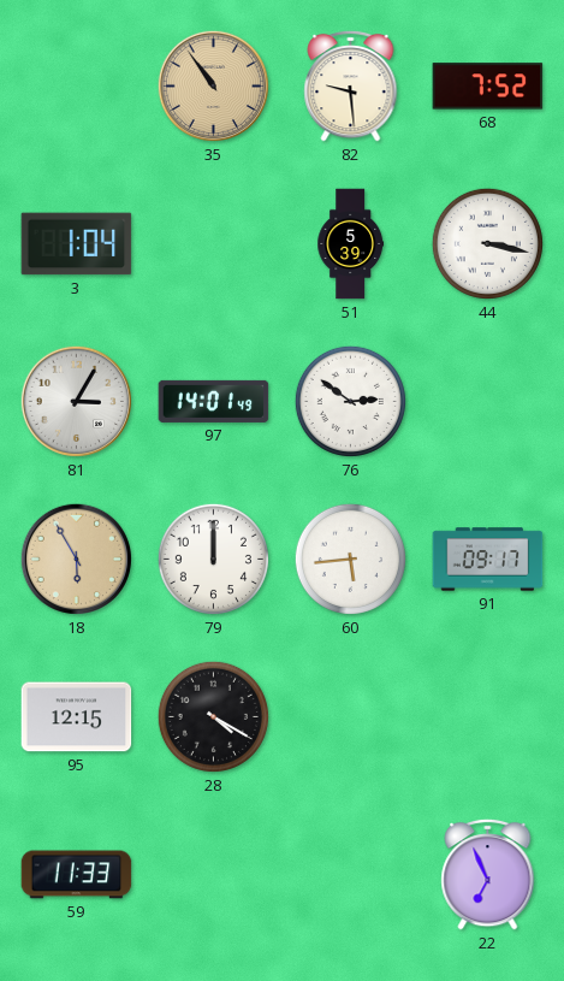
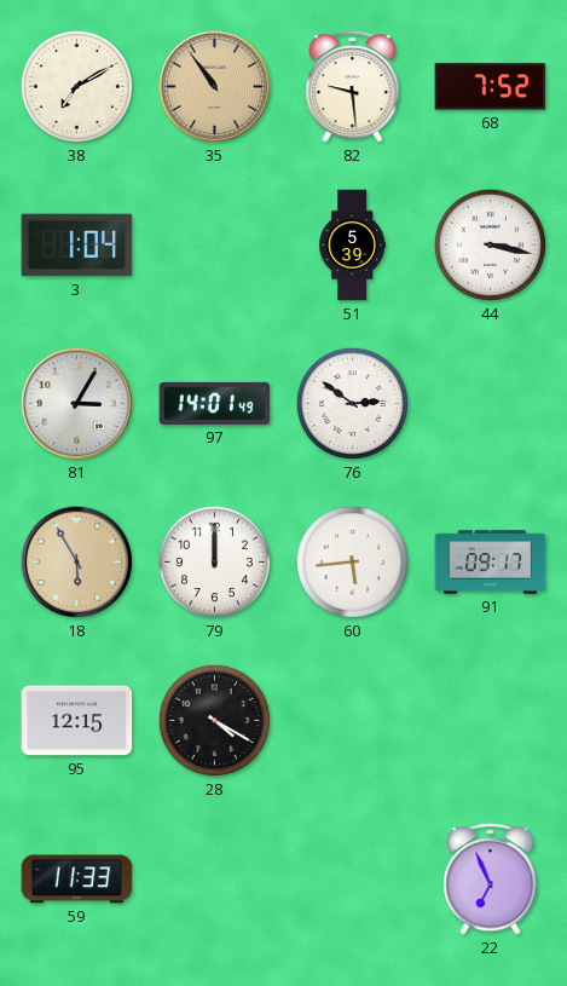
38: none -> 7:10 (76, 86)
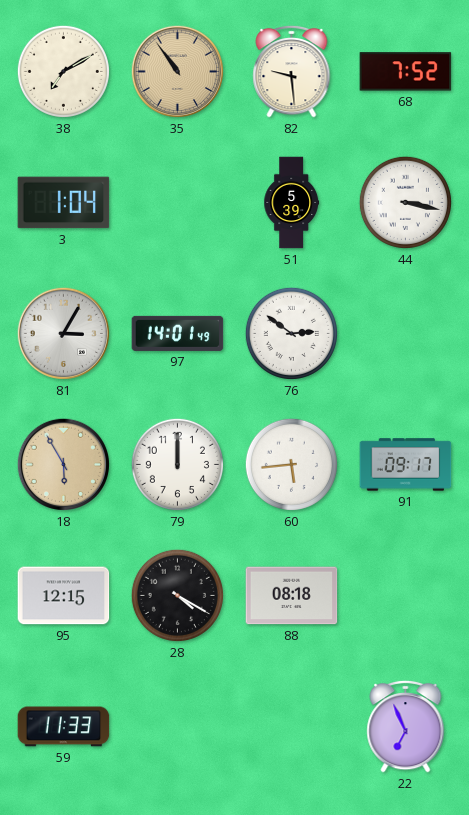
88: none -> 08:18 (292, 596)
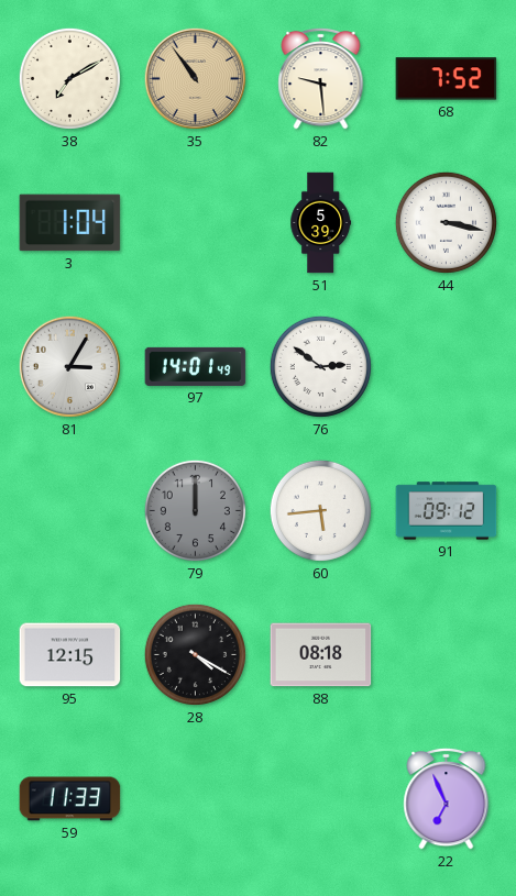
18: 5:55 -> none (63, 464)
79 dial: white -> grey (195, 510)
91: 09:17 -> 09:12 (447, 511)
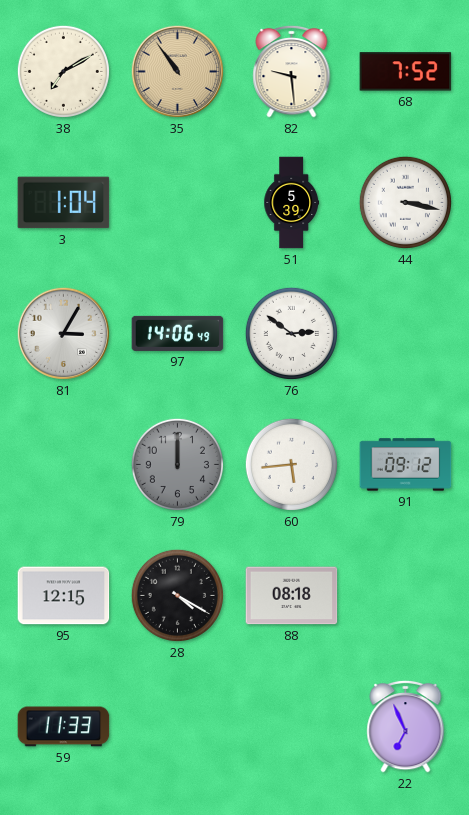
97: 14:01 -> 14:06 (178, 333)
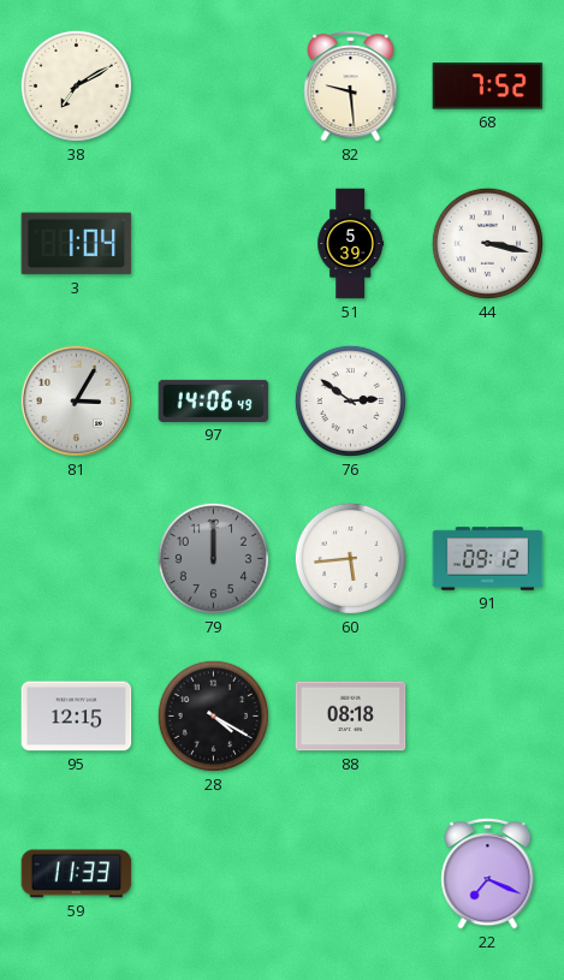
35: 10:54 -> none (177, 71)
22: 6:56 -> 7:19 (488, 873)
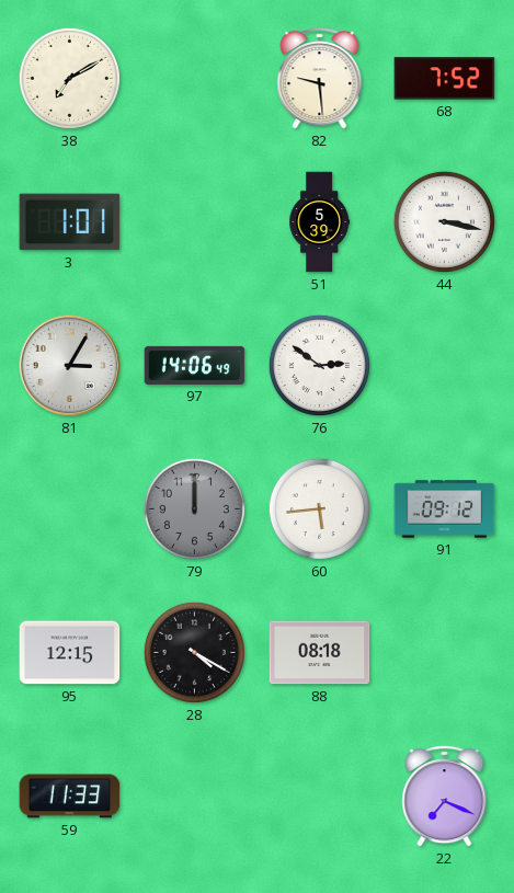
3: 1:04 -> 1:01 (70, 222)
